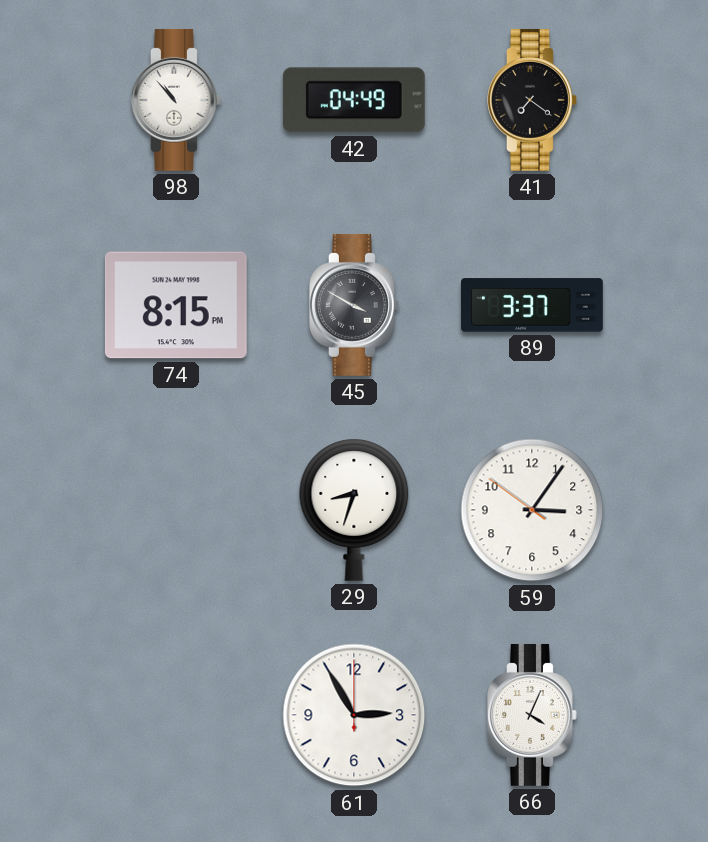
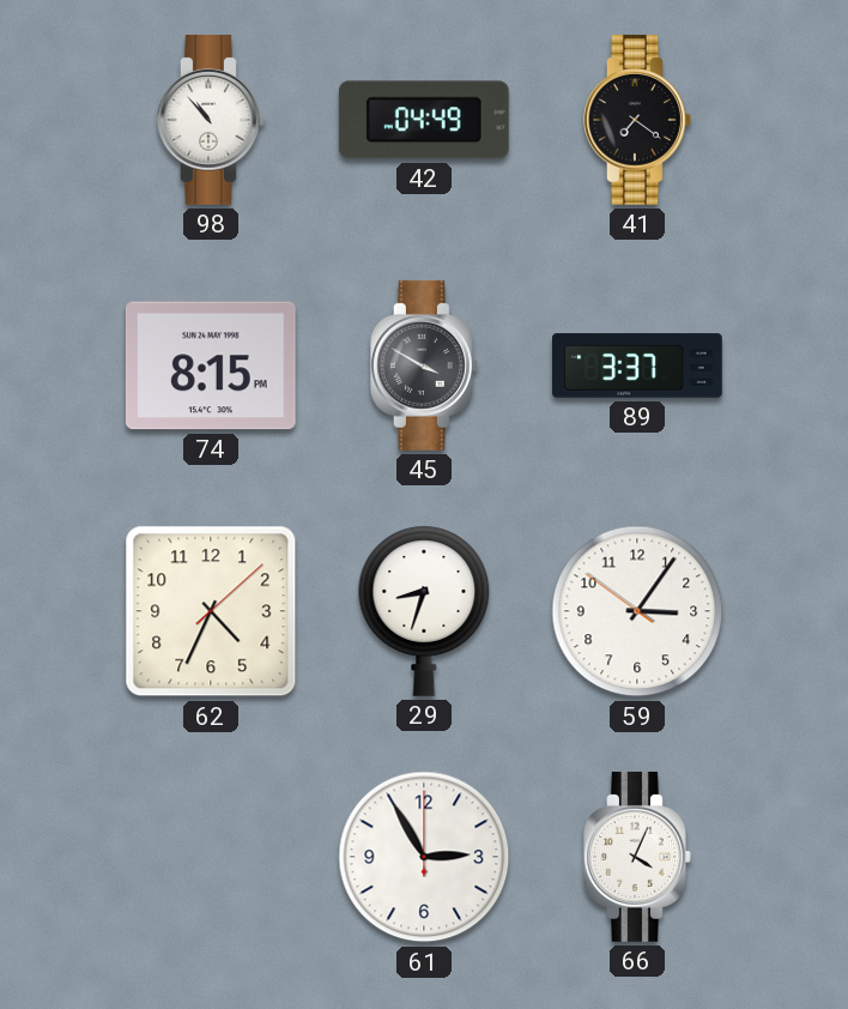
62: none -> 4:34 (211, 611)
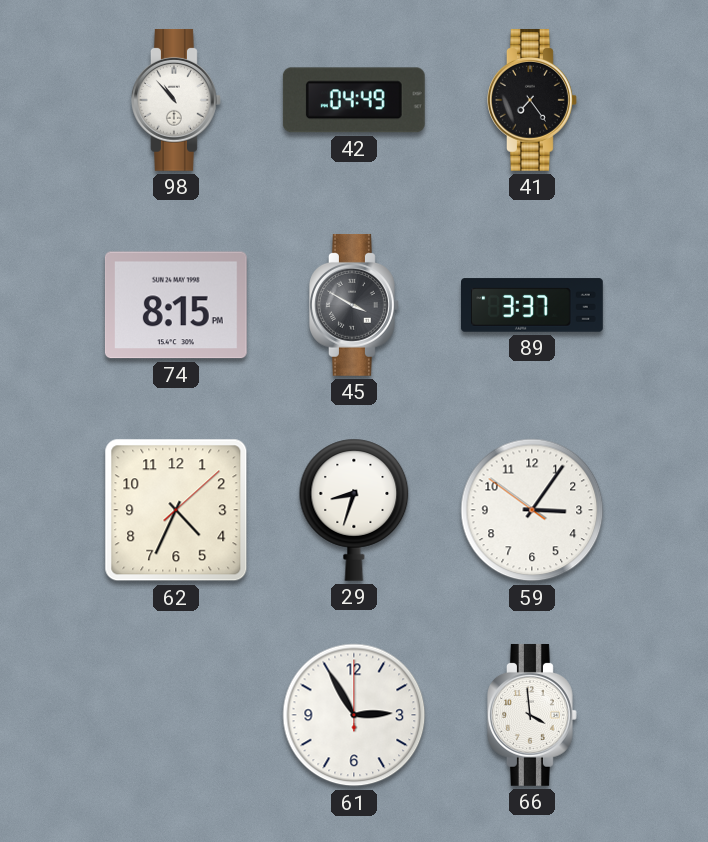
41: 7:21 -> 7:24 (533, 100)
66: 4:04 -> 3:59 (533, 715)
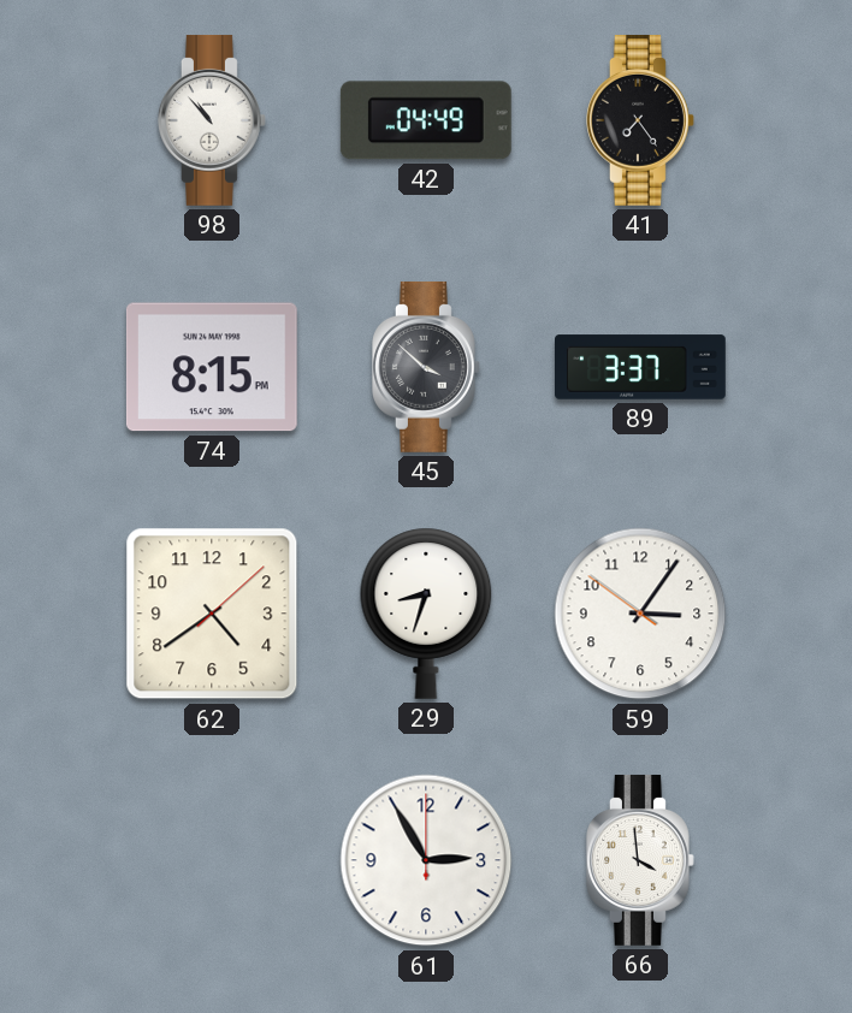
45: 3:50 -> 3:52 (427, 367)
62: 4:34 -> 4:39 (212, 614)
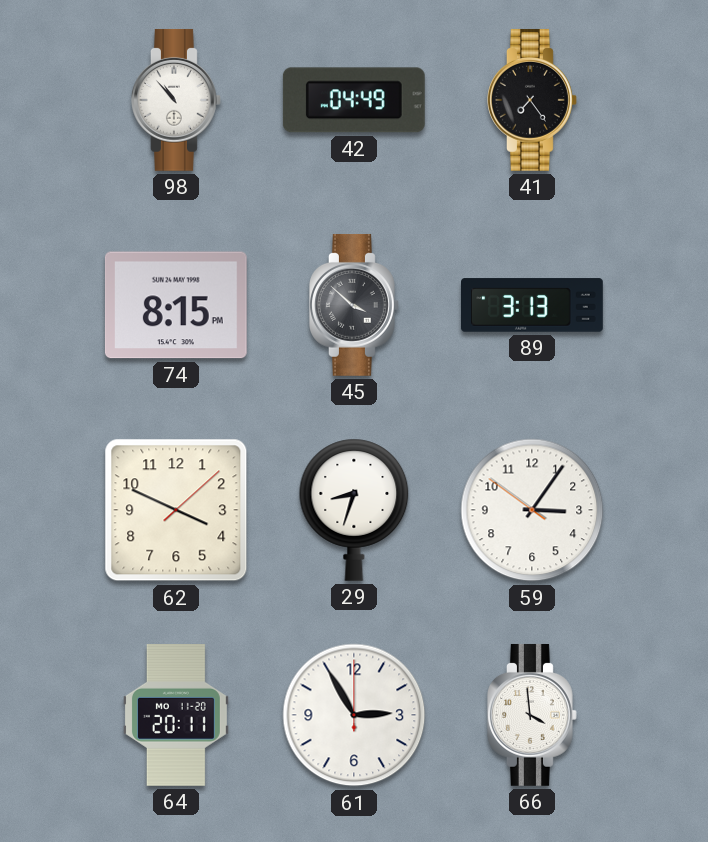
89: 3:37 -> 3:13 (533, 305)
62: 4:39 -> 3:49 (176, 510)
64: none -> 20:11 (176, 716)
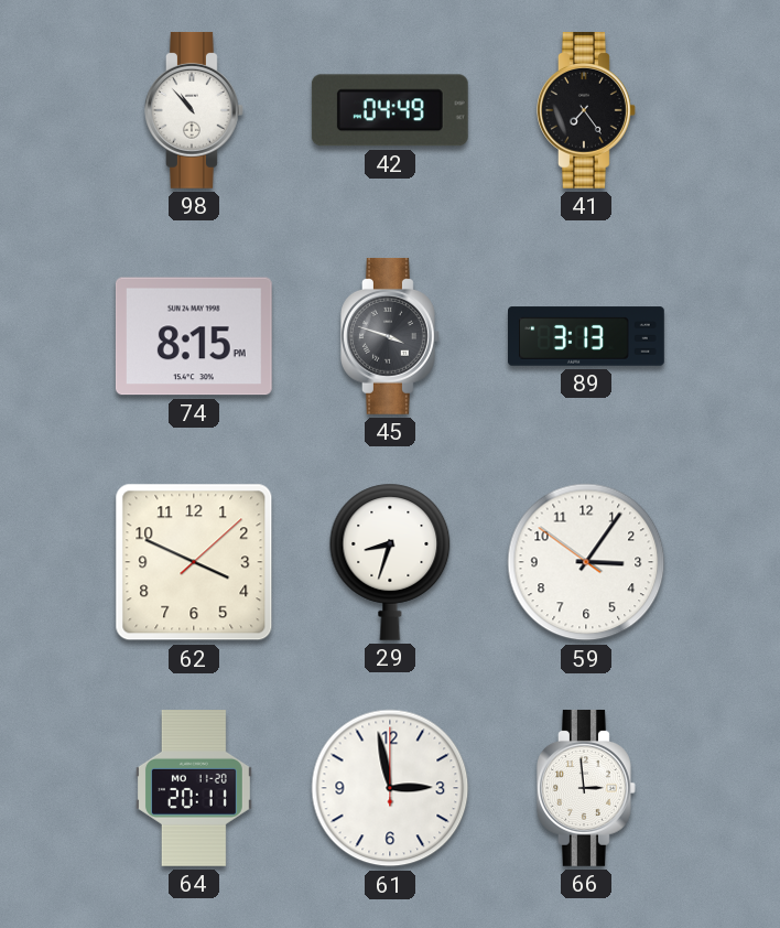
45: 3:52 -> 3:48 (391, 336)
61: 2:55 -> 2:58 (390, 788)
66: 3:59 -> 2:59 (587, 788)
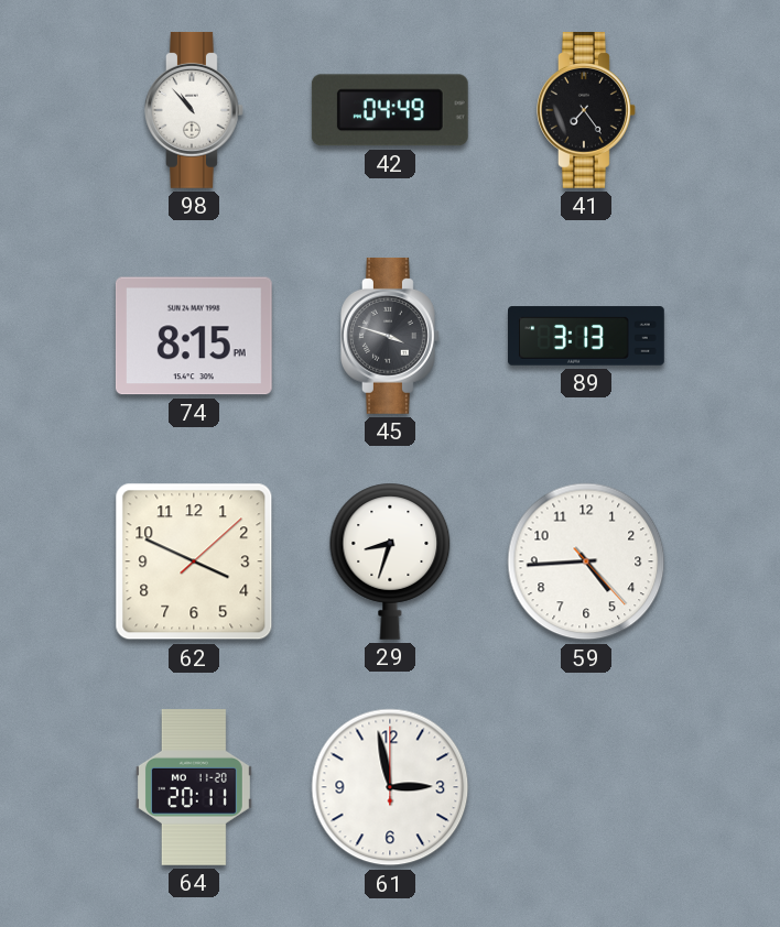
59: 3:05 -> 4:44 (586, 561)
66: 2:59 -> none (587, 788)
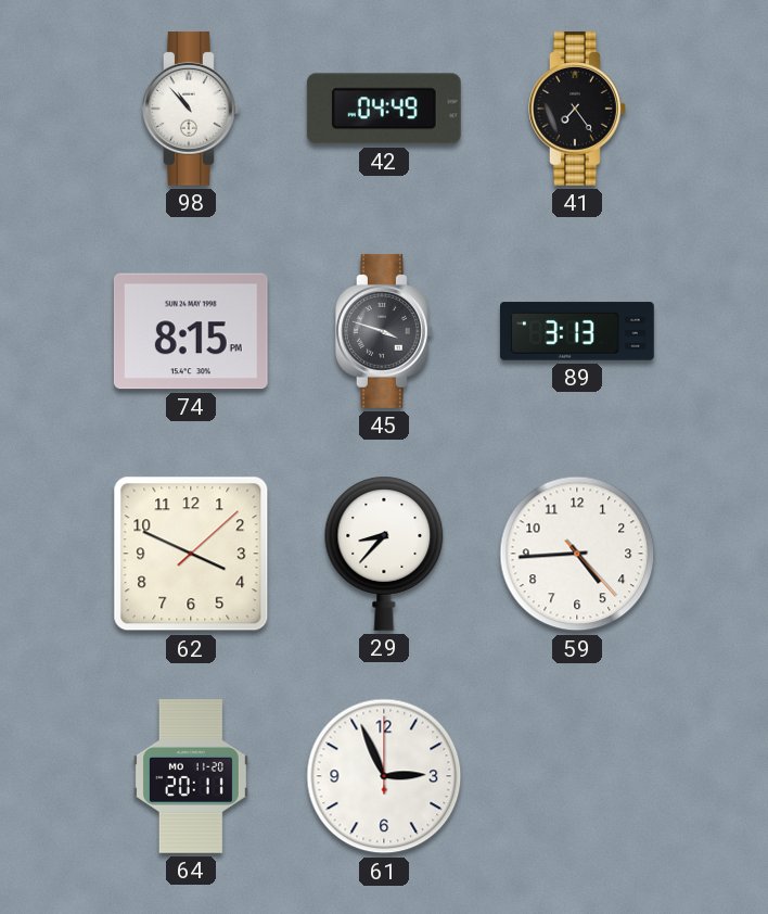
29: 8:33 -> 8:37 (384, 554)
61: 2:58 -> 2:56 (384, 776)
